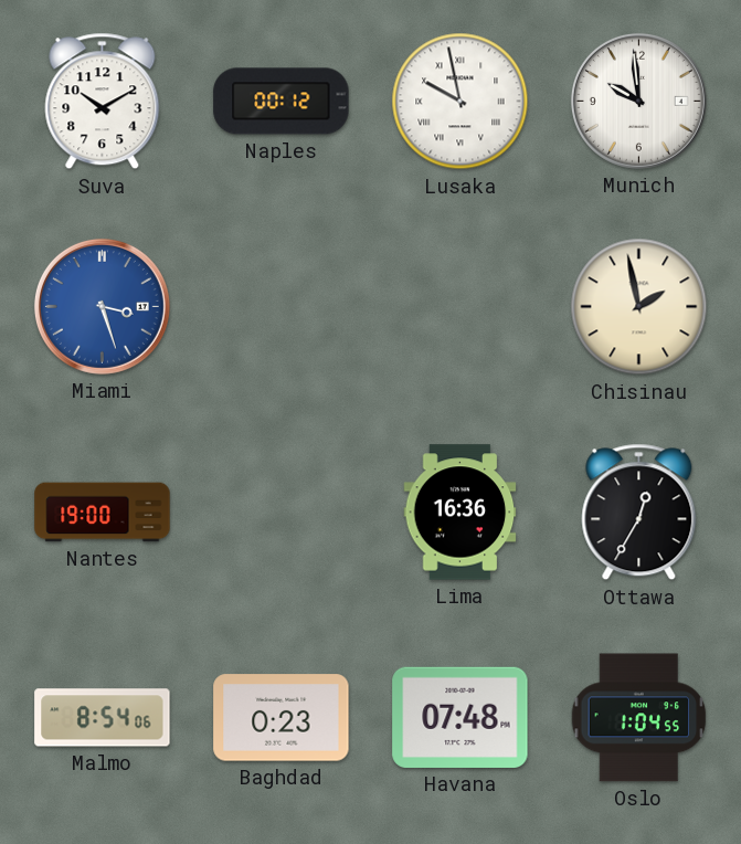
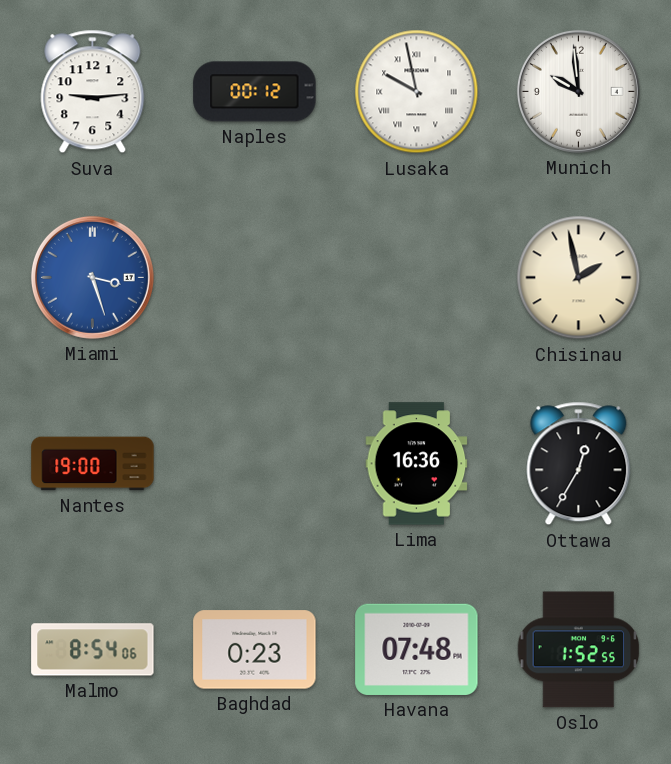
Suva: 10:10 -> 9:14 (93, 92)
Oslo: 1:04 -> 1:52 (579, 650)
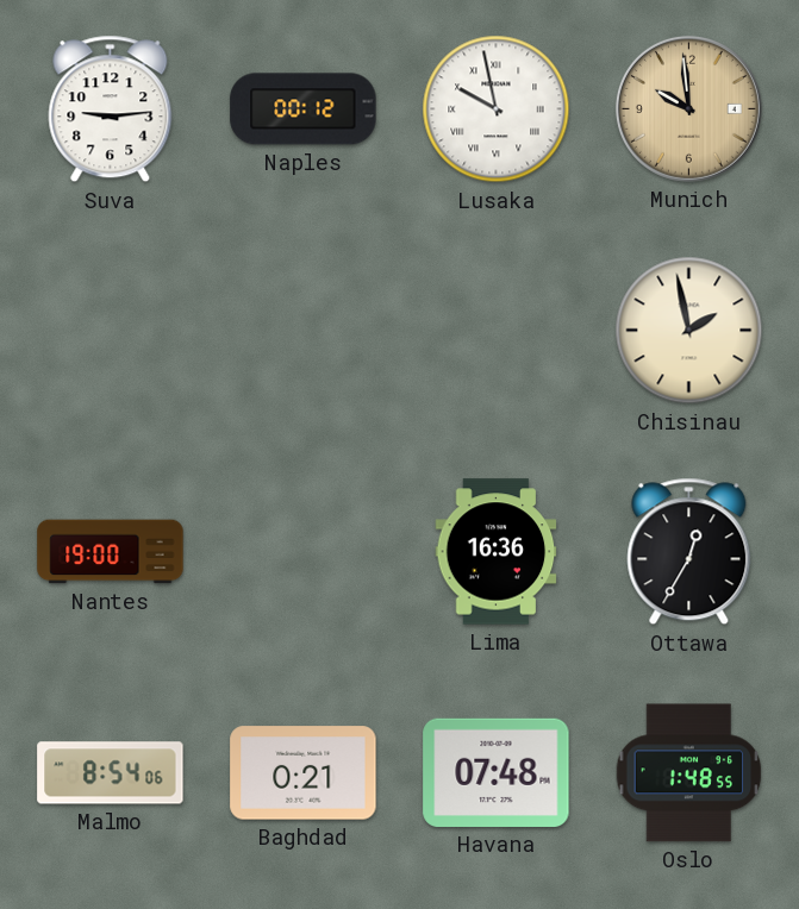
Munich dial: white -> champagne (688, 108)
Miami: 3:27 -> none (92, 277)
Baghdad: 0:23 -> 0:21 (304, 773)
Oslo: 1:52 -> 1:48 (689, 773)
